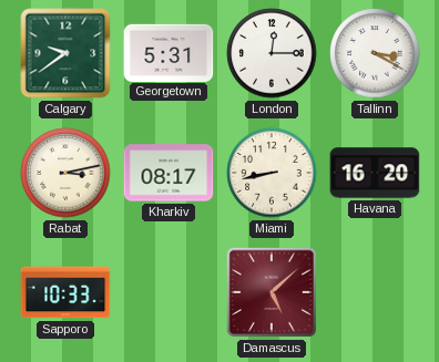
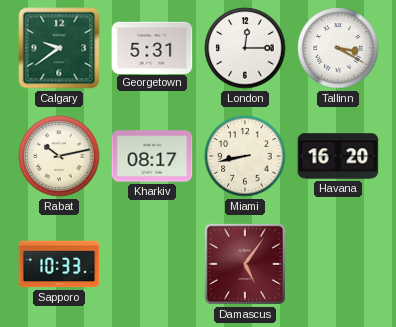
Rabat: 3:13 -> 10:13 (59, 156)
Damascus: 5:08 -> 5:06 (245, 264)
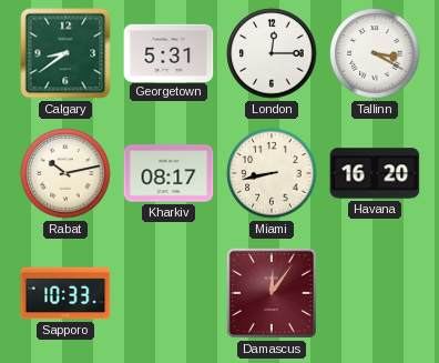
Calgary: 9:39 -> 8:39 (65, 53)
Damascus: 5:06 -> 12:06 (272, 293)
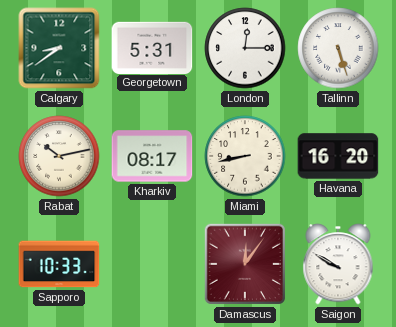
Tallinn: 3:20 -> 5:27 (338, 48)
Saigon: none -> 9:50 (338, 264)
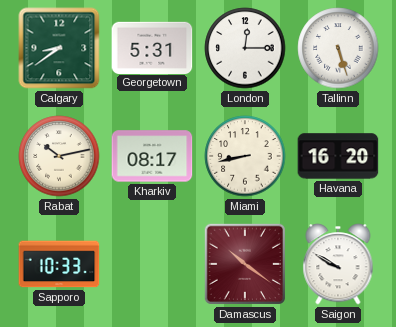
Damascus: 12:06 -> 10:21 (245, 264)
